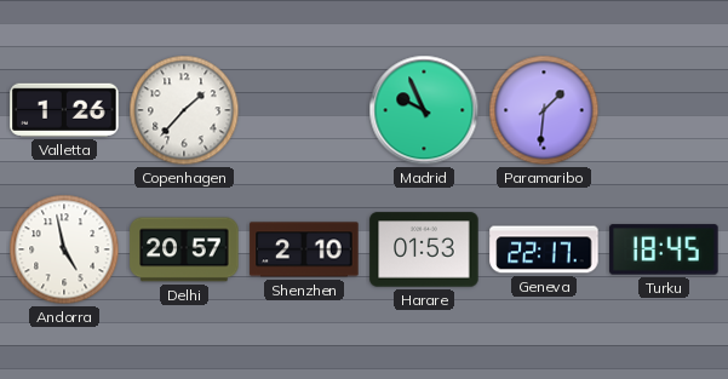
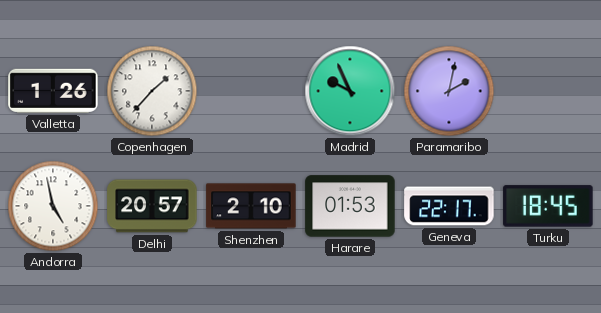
Paramaribo: 1:31 -> 2:02 (449, 91)
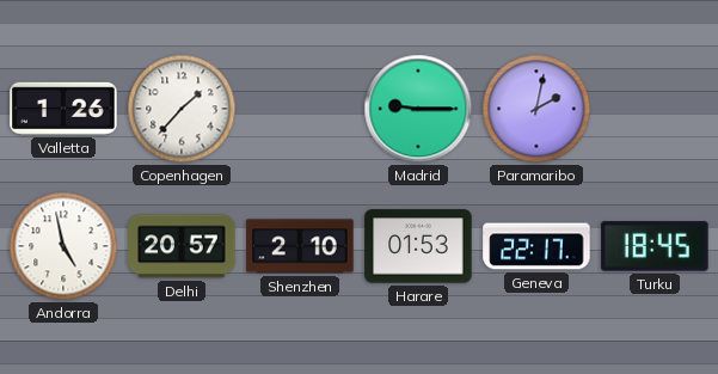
Madrid: 9:56 -> 9:15 (418, 109)
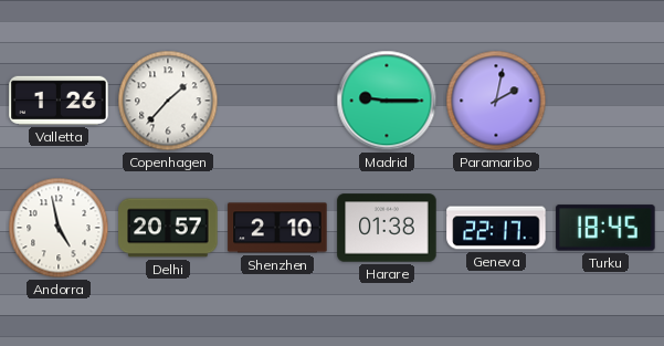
Harare: 01:53 -> 01:38 (387, 228)
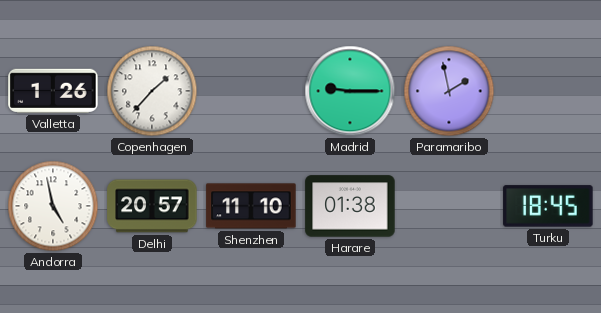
Paramaribo: 2:02 -> 1:58 (449, 91)
Shenzhen: 2:10 -> 11:10 (251, 206)
Geneva: 22:17 -> none (496, 228)
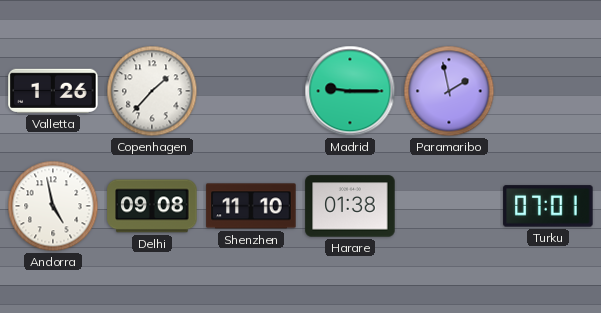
Delhi: 20:57 -> 09:08 (152, 206)
Turku: 18:45 -> 07:01 (548, 206)
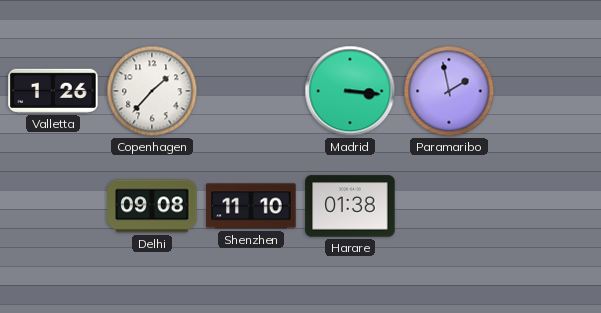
Madrid: 9:15 -> 3:16 (350, 91)
Andorra: 4:58 -> none (53, 206)
Turku: 07:01 -> none (548, 206)
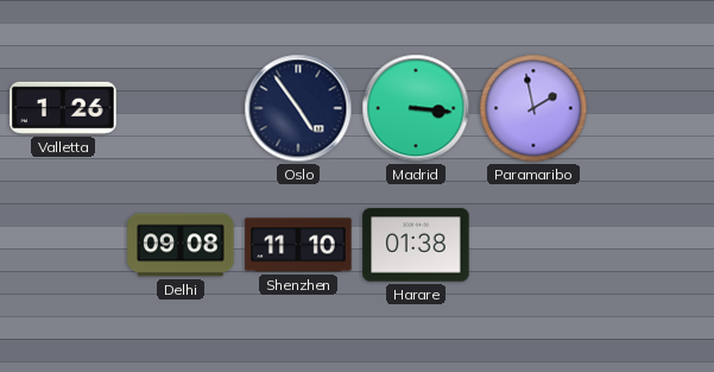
Copenhagen: 1:37 -> none (152, 91)
Oslo: none -> 4:54 (298, 108)
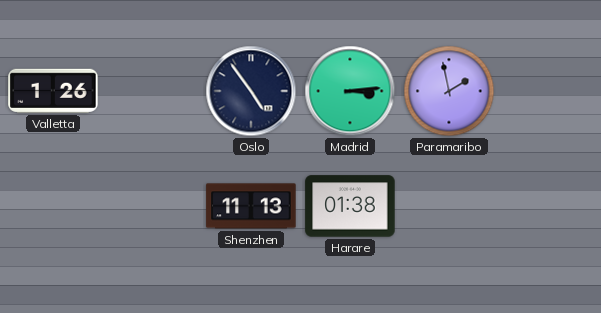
Madrid: 3:16 -> 3:14 (350, 91)
Delhi: 09:08 -> none (181, 245)
Shenzhen: 11:10 -> 11:13 (251, 206)
